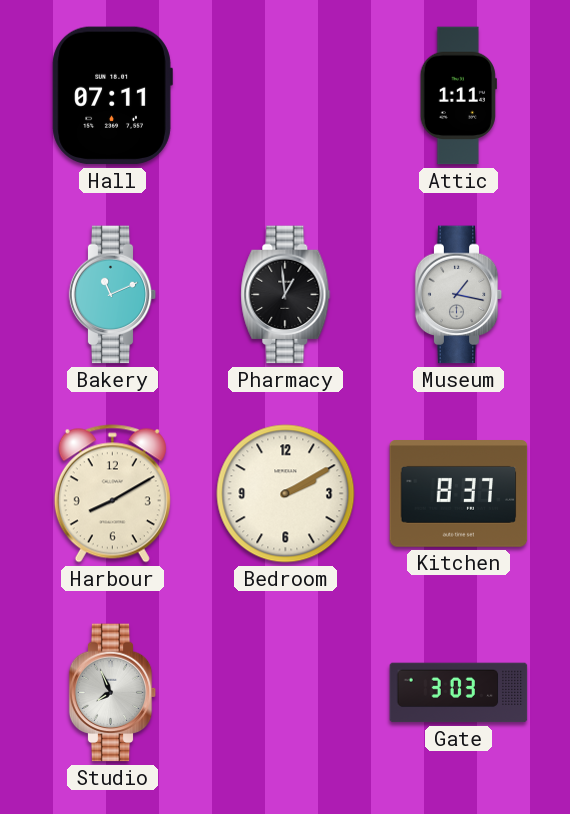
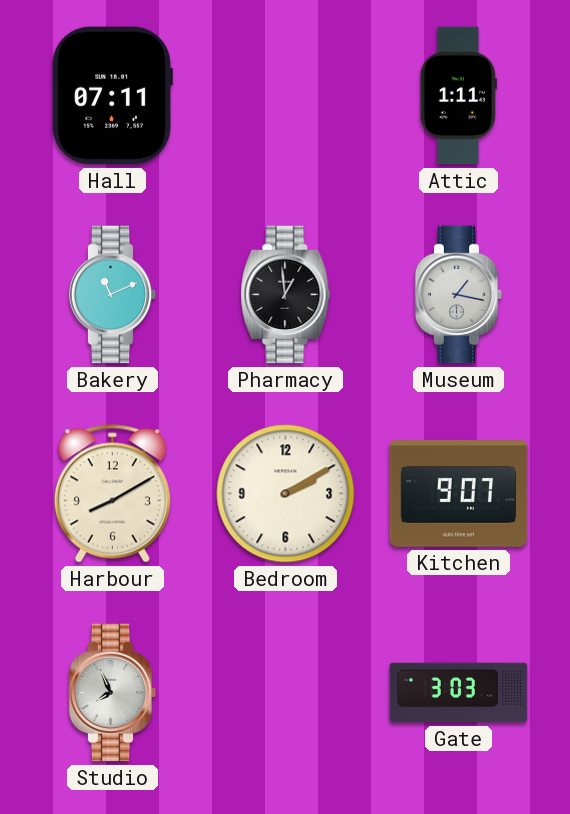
Kitchen: 8:37 -> 9:07 (459, 494)
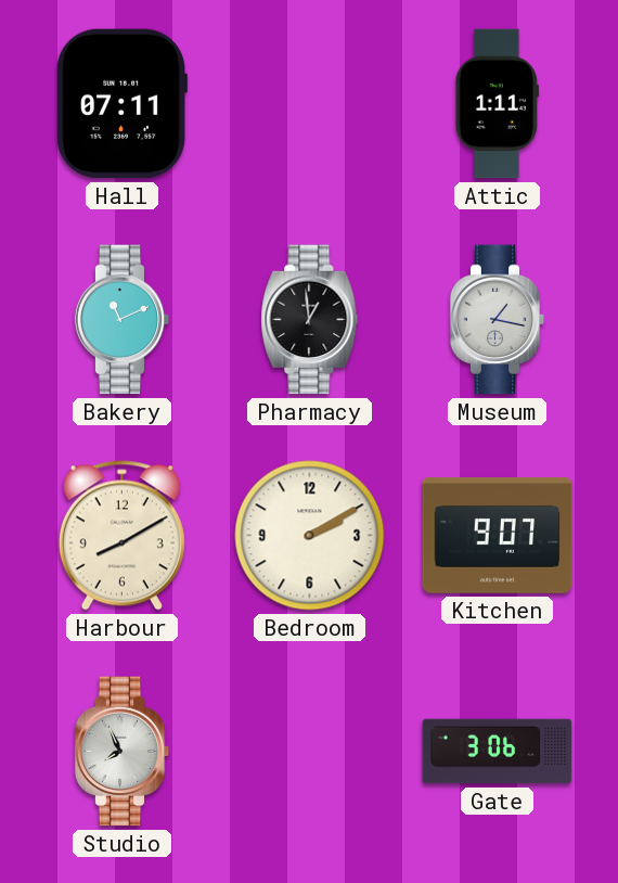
Gate: 3:03 -> 3:06 (498, 752)
